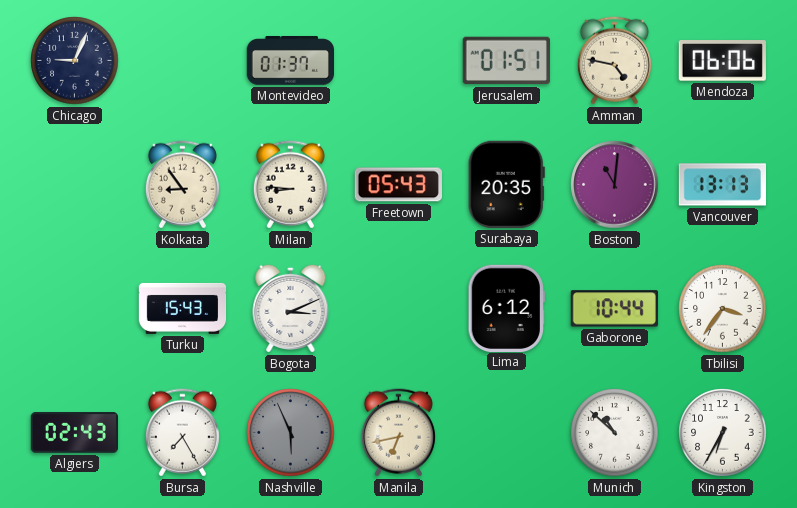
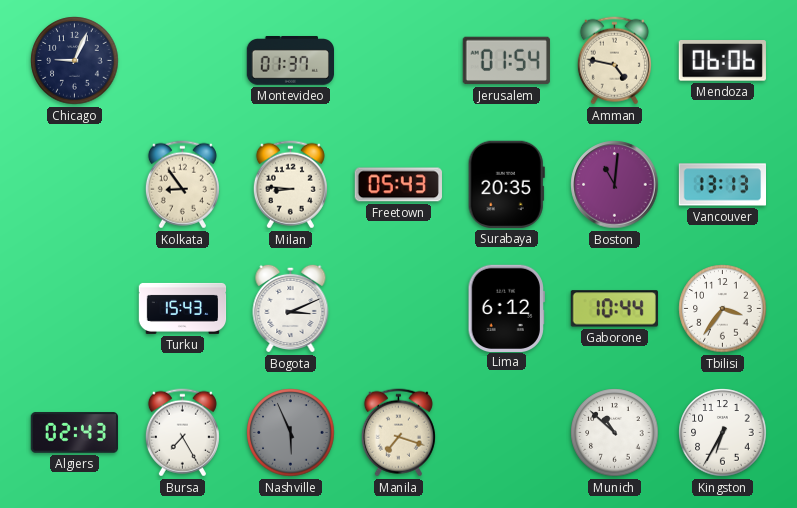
Jerusalem: 01:51 -> 01:54 (506, 61)
Manila: 6:43 -> 7:18 (398, 433)
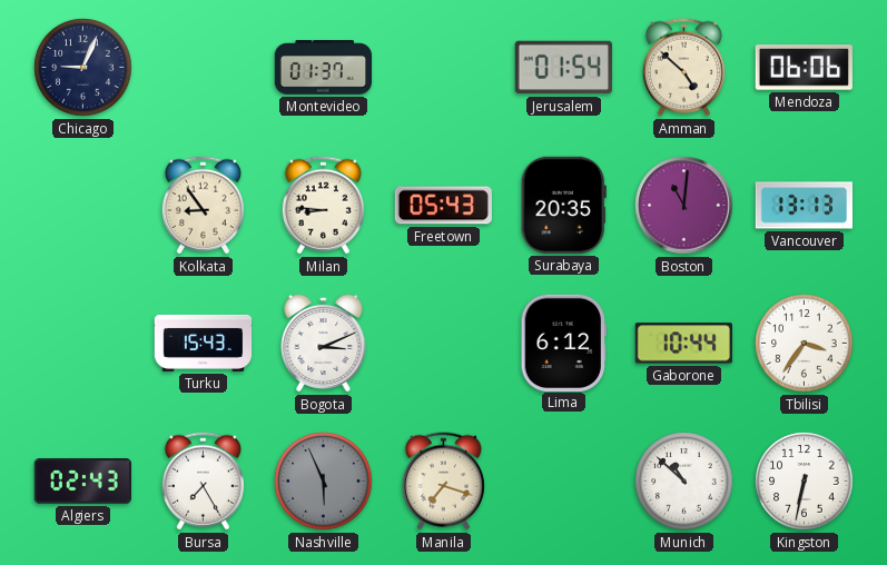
Amman: 4:47 -> 4:52 (683, 68)
Kingston: 6:35 -> 6:32 (805, 482)
